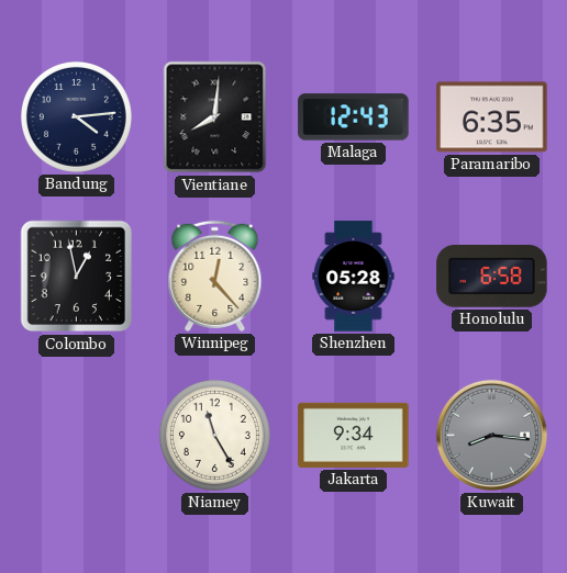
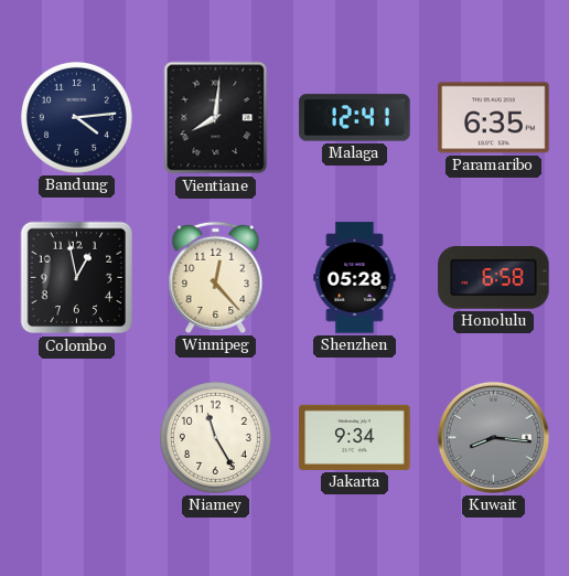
Malaga: 12:43 -> 12:41 (355, 118)
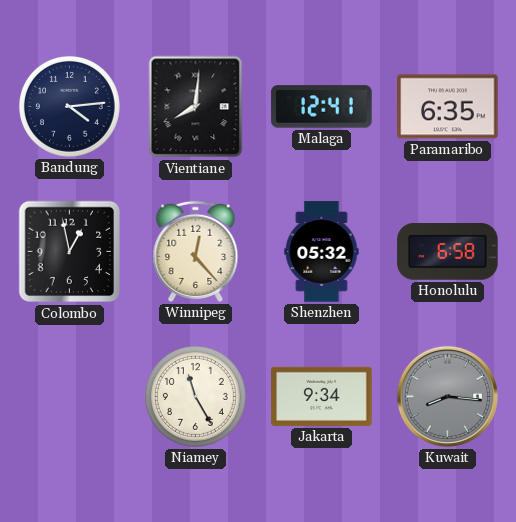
Shenzhen: 05:28 -> 05:32 (322, 252)
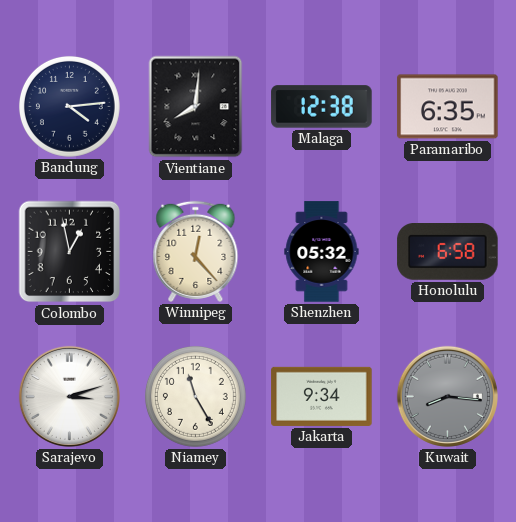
Malaga: 12:41 -> 12:38 (322, 107)
Sarajevo: none -> 3:12 (69, 396)
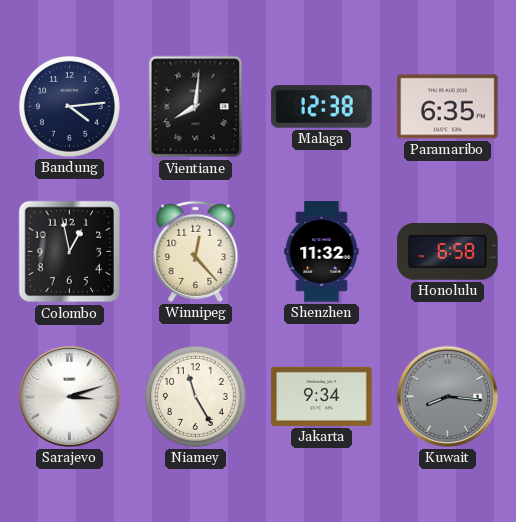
Shenzhen: 05:32 -> 11:32 (322, 252)
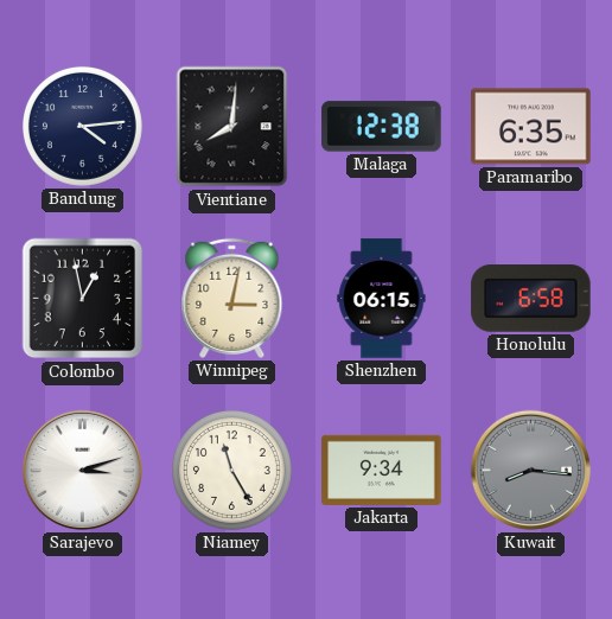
Winnipeg: 12:23 -> 3:02 (232, 298)
Shenzhen: 11:32 -> 06:15 (382, 299)
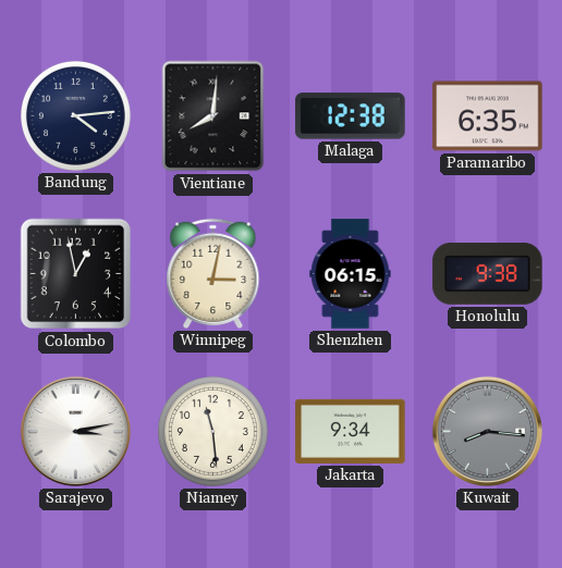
Honolulu: 6:58 -> 9:38 (488, 274)
Sarajevo: 3:12 -> 3:13 (75, 431)
Niamey: 11:25 -> 11:29 (212, 431)
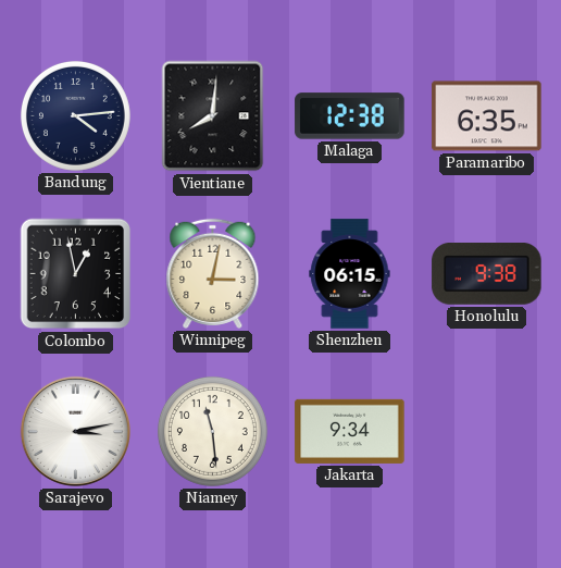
Kuwait: 8:16 -> none (487, 431)
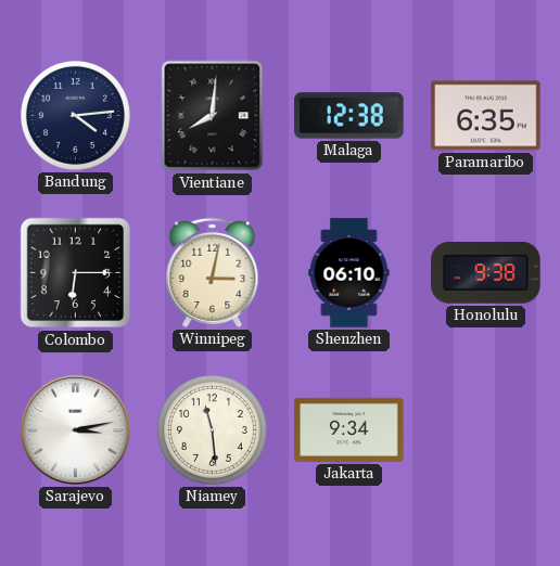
Colombo: 12:58 -> 6:15 (76, 273)
Shenzhen: 06:15 -> 06:10 (349, 273)
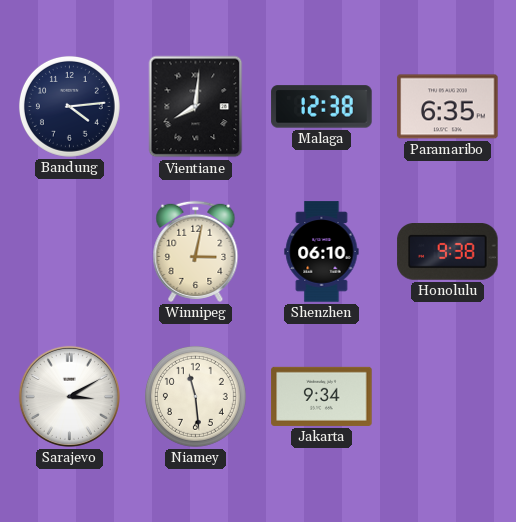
Colombo: 6:15 -> none (76, 273)
Sarajevo: 3:13 -> 3:10 (69, 396)
